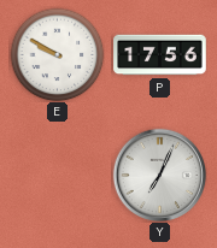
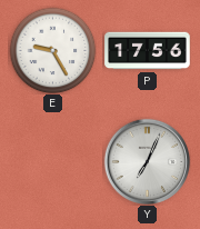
E: 9:50 -> 9:25 (52, 50)
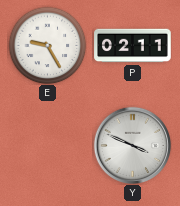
P: 17:56 -> 02:11 (133, 46)
Y: 7:04 -> 3:49 (132, 145)
